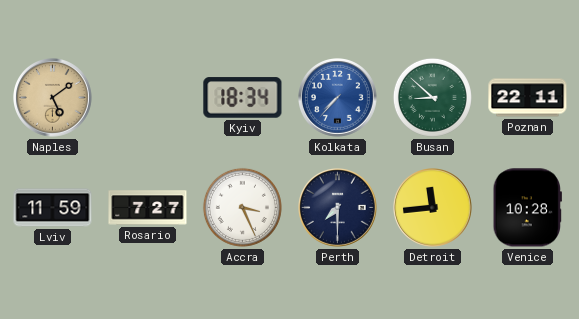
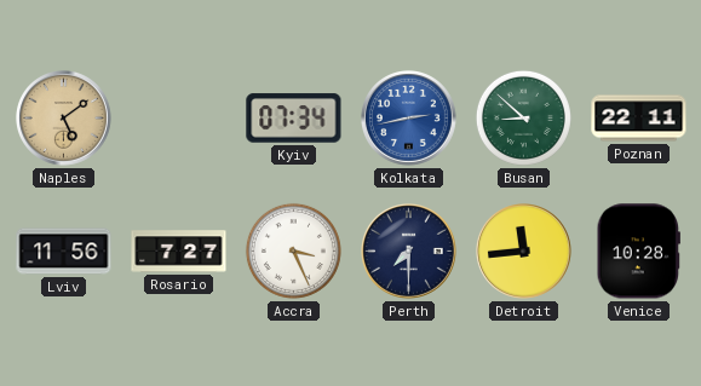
Kyiv: 18:34 -> 07:34 (294, 119)
Kolkata: 7:37 -> 2:43 (409, 119)
Lviv: 11:59 -> 11:56 (64, 252)
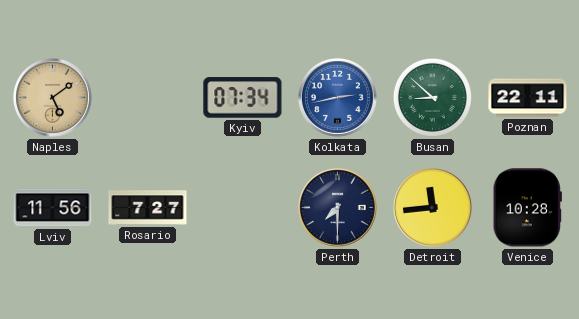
Accra: 3:26 -> none (293, 250)
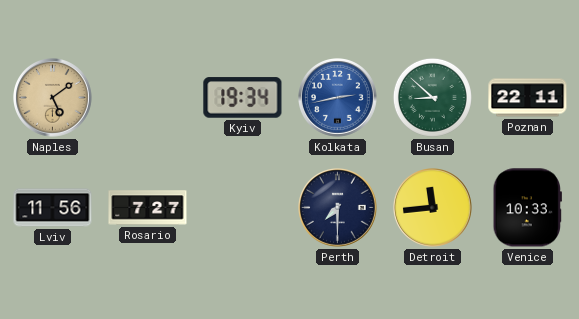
Kyiv: 07:34 -> 19:34 (243, 98)
Venice: 10:28 -> 10:33 (527, 208)
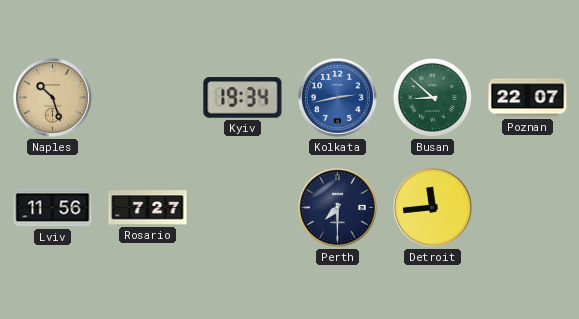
Naples: 5:09 -> 10:27 (53, 98)
Poznan: 22:11 -> 22:07 (528, 98)
Venice: 10:33 -> none (527, 208)
